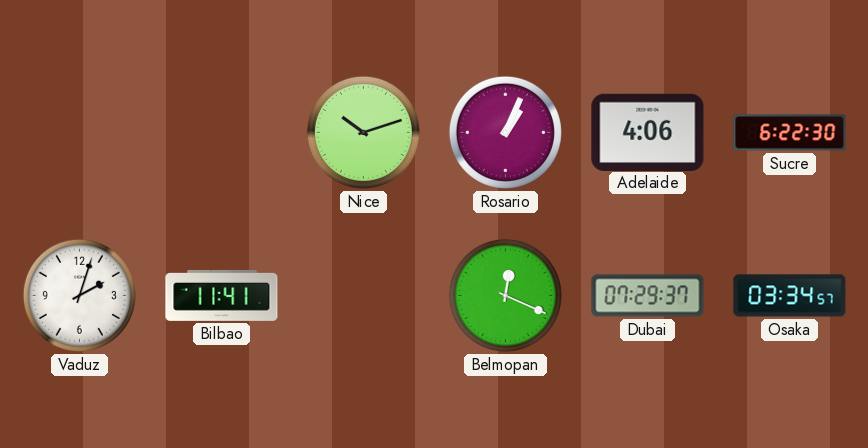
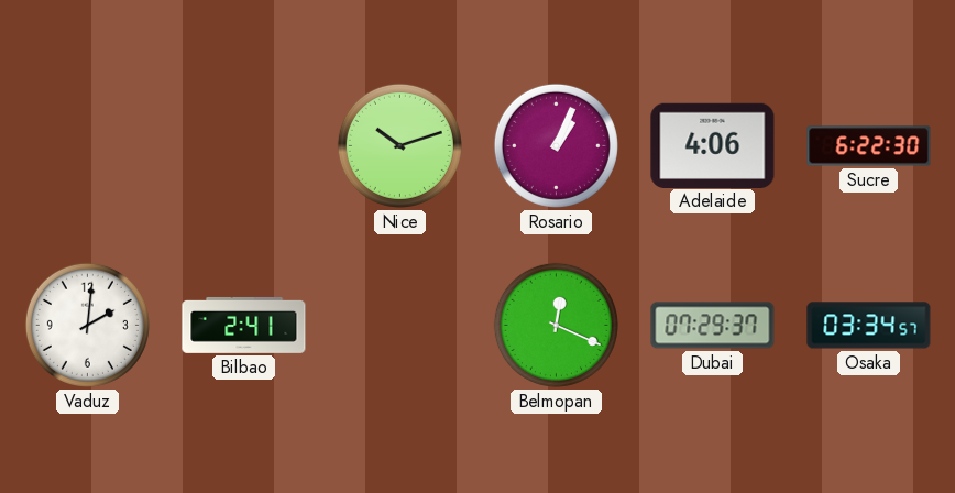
Vaduz: 2:03 -> 2:01 (87, 325)
Bilbao: 11:41 -> 2:41 (244, 325)
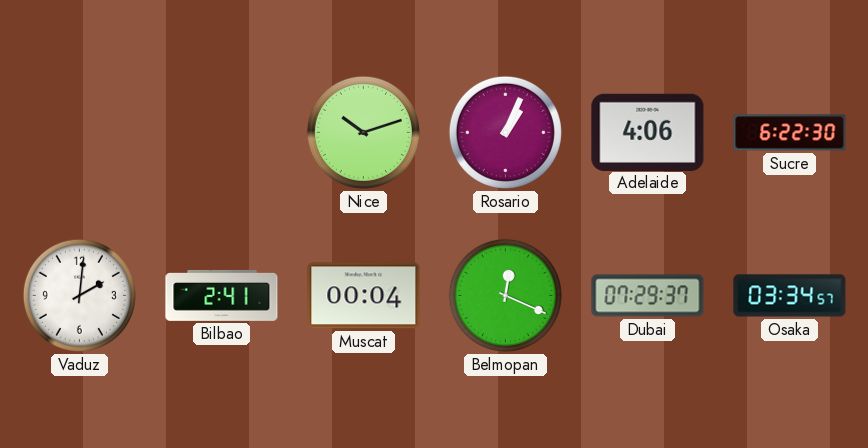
Muscat: none -> 00:04 (364, 296)
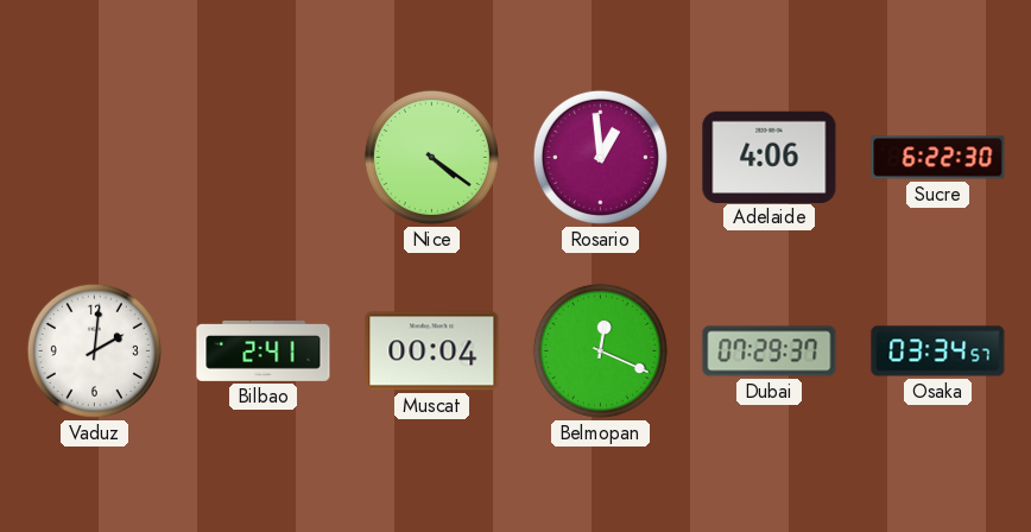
Nice: 10:12 -> 4:21 (431, 157)
Rosario: 1:04 -> 12:59 (600, 157)
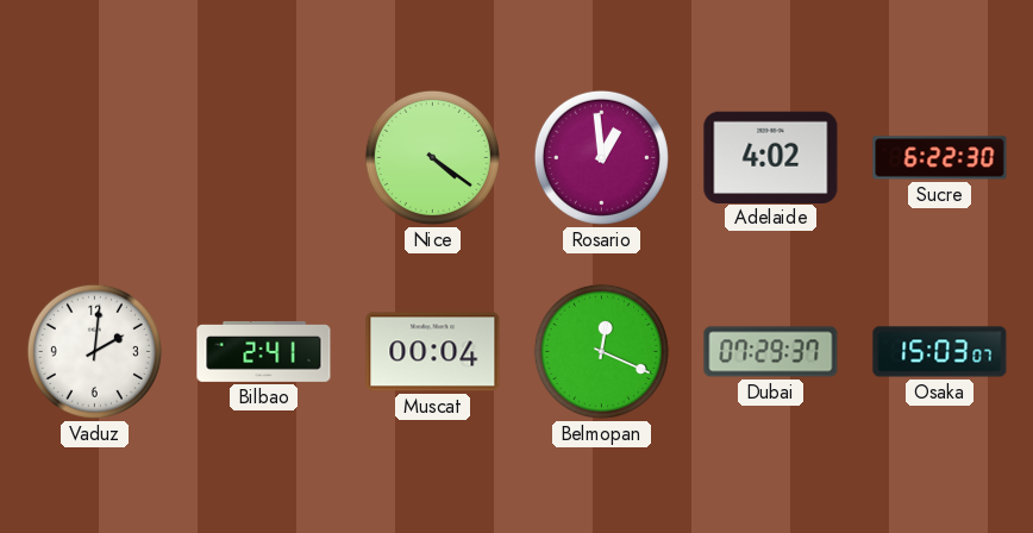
Adelaide: 4:06 -> 4:02 (771, 157)
Osaka: 03:34 -> 15:03 (940, 352)
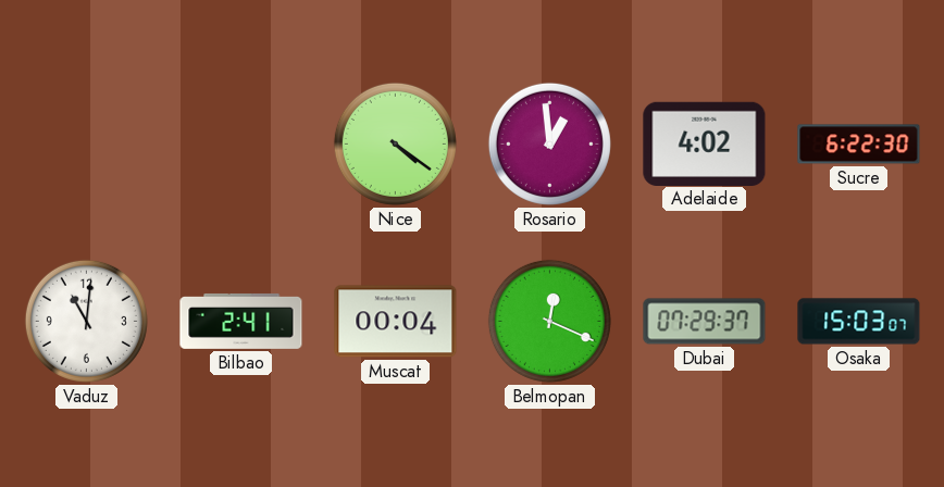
Vaduz: 2:01 -> 11:01 (86, 321)
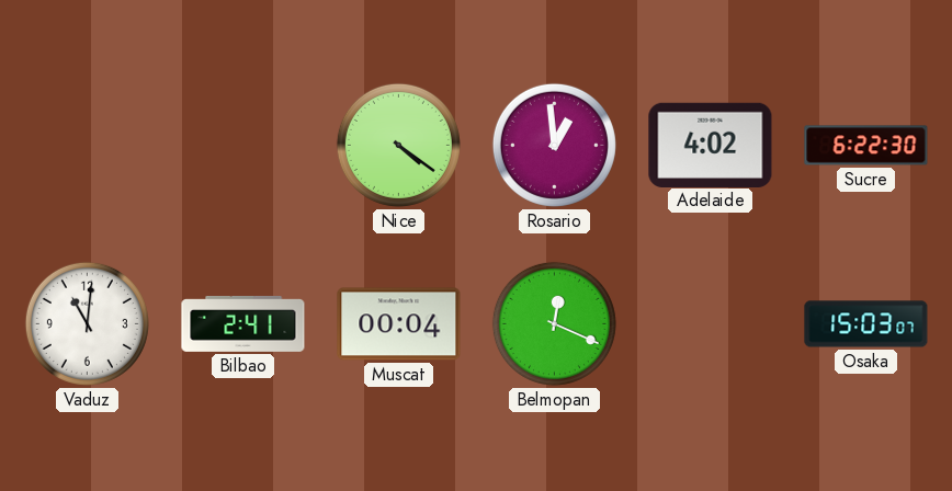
Dubai: 07:29 -> none (705, 322)
